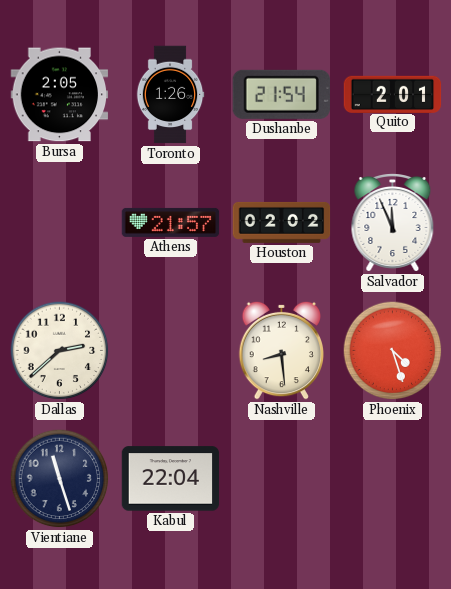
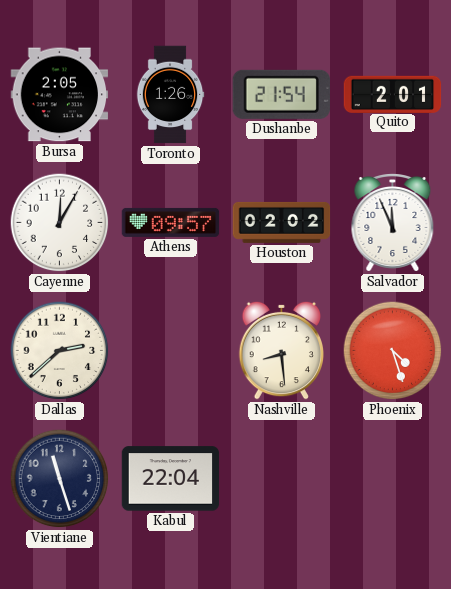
Cayenne: none -> 12:05 (60, 223)
Athens: 21:57 -> 09:57 (171, 222)
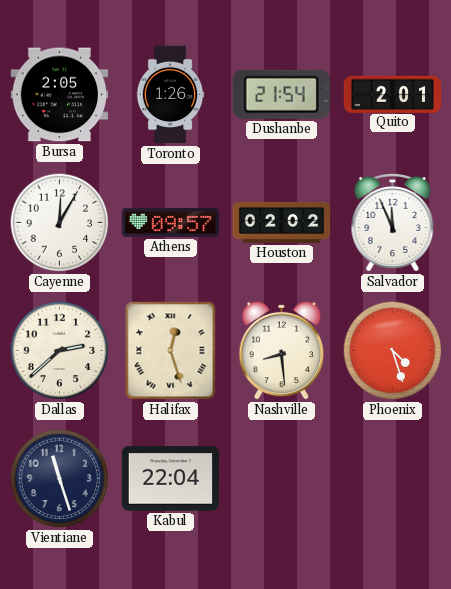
Halifax: none -> 12:27 (171, 351)
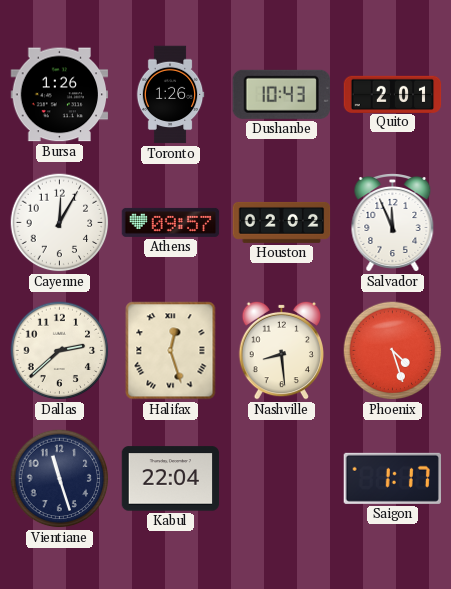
Bursa: 2:05 -> 1:26 (60, 95)
Dushanbe: 21:54 -> 10:43 (281, 94)
Saigon: none -> 1:17 (392, 478)
